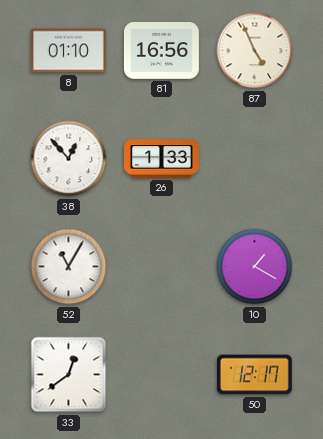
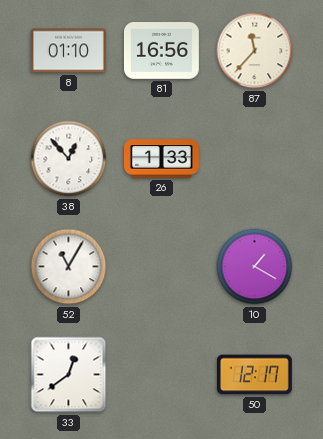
87: 4:56 -> 11:37 (255, 51)
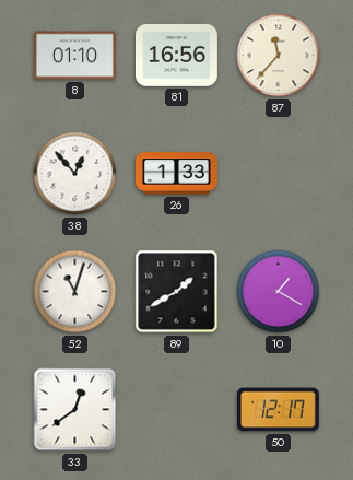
52: 11:05 -> 11:03 (75, 292)
89: none -> 1:40 (177, 292)
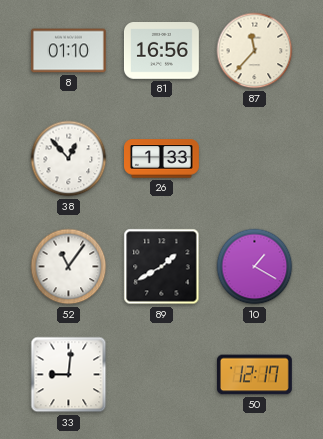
52: 11:03 -> 11:06 (69, 267)
33: 12:39 -> 9:01 (69, 375)
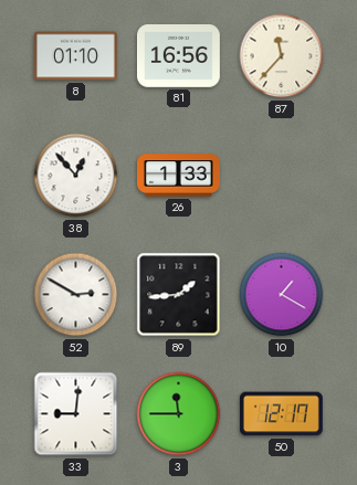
52: 11:06 -> 2:50 (76, 295)
89: 1:40 -> 1:44 (179, 295)
3: none -> 11:45 (179, 414)
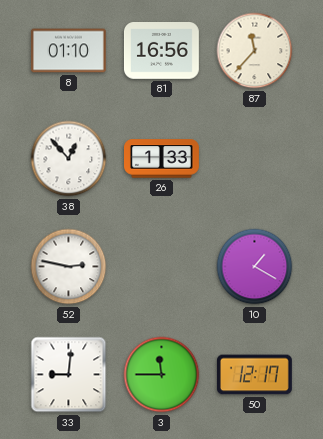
52: 2:50 -> 2:47 (69, 267)
89: 1:44 -> none (179, 295)
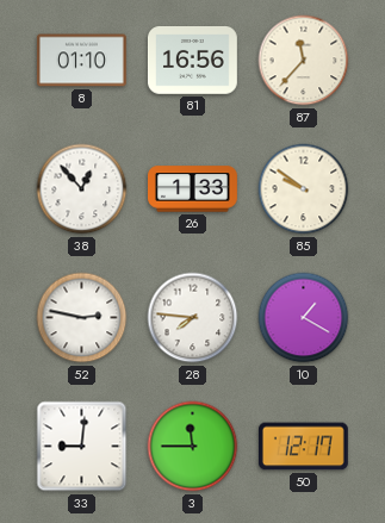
85: none -> 9:51 (304, 189)
28: none -> 7:46 (193, 318)
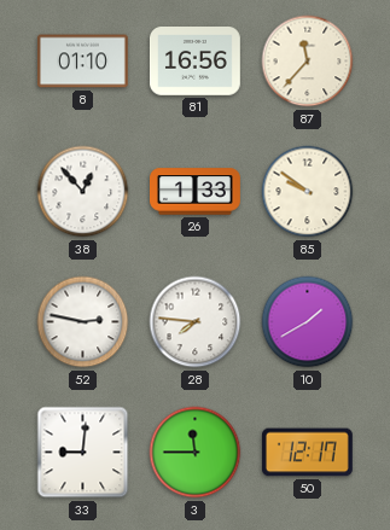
10: 1:20 -> 1:40 (308, 322)
